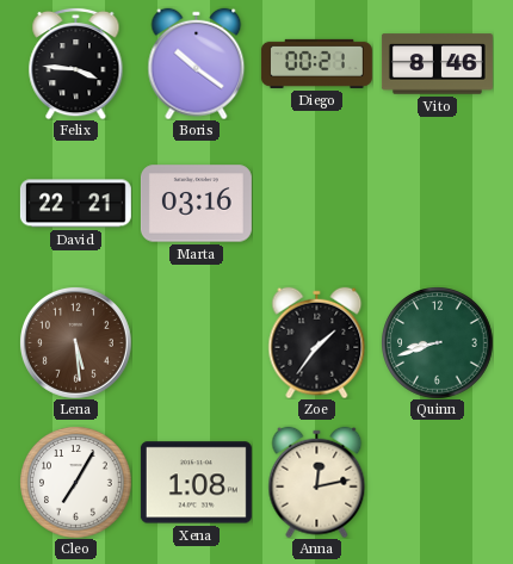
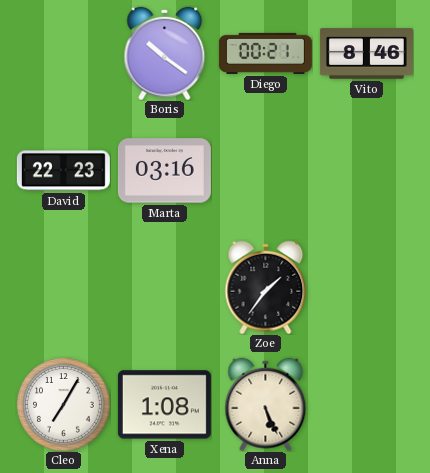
Felix: 3:46 -> none (76, 63)
David: 22:21 -> 22:23 (63, 171)
Lena: 5:29 -> none (75, 342)
Quinn: 8:42 -> none (437, 342)
Anna: 12:13 -> 5:26 (266, 404)
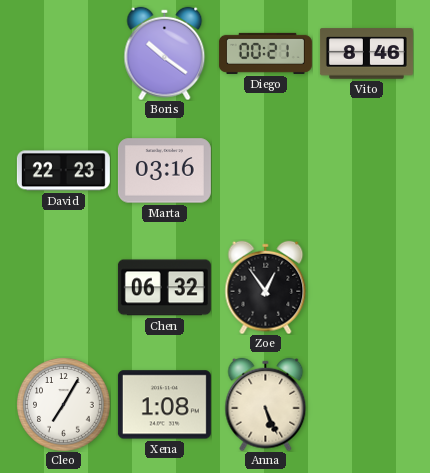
Chen: none -> 06:32 (164, 288)
Zoe: 1:36 -> 12:54 (266, 287)
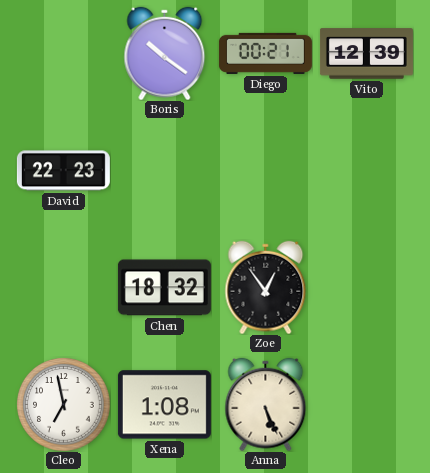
Vito: 8:46 -> 12:39 (366, 54)
Marta: 03:16 -> none (164, 171)
Chen: 06:32 -> 18:32 (164, 288)
Cleo: 7:05 -> 6:58 (63, 404)
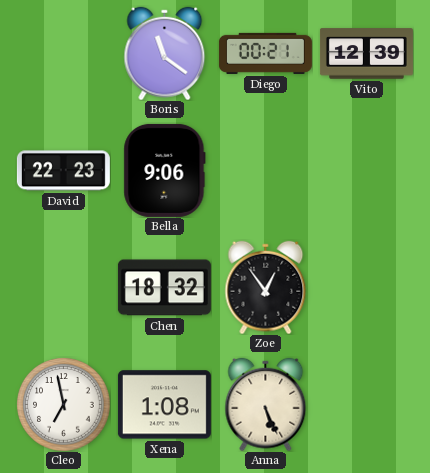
Boris: 10:21 -> 11:21 (165, 53)
Bella: none -> 9:06 (165, 170)
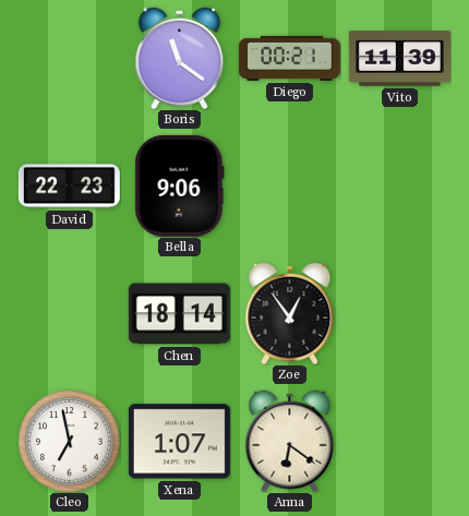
Vito: 12:39 -> 11:39 (399, 59)
Chen: 18:32 -> 18:14 (179, 314)
Xena: 1:08 -> 1:07 (179, 442)
Anna: 5:26 -> 6:21 (290, 441)
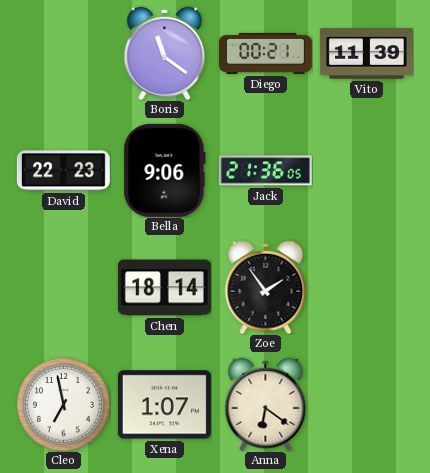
Jack: none -> 21:36 (265, 171)
Zoe: 12:54 -> 1:54 (266, 287)
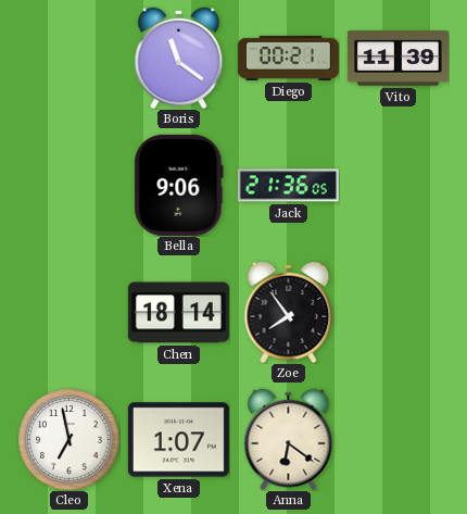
David: 22:23 -> none (63, 171)
Zoe: 1:54 -> 7:54 (289, 312)
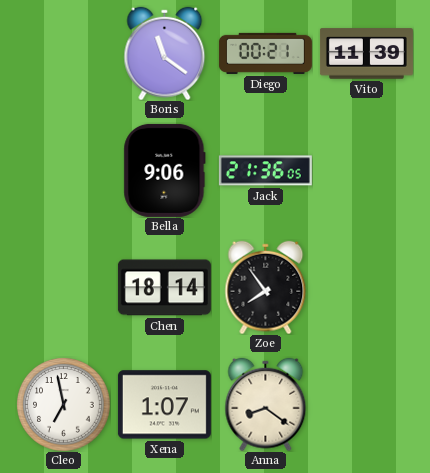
Anna: 6:21 -> 8:21 (266, 404)
